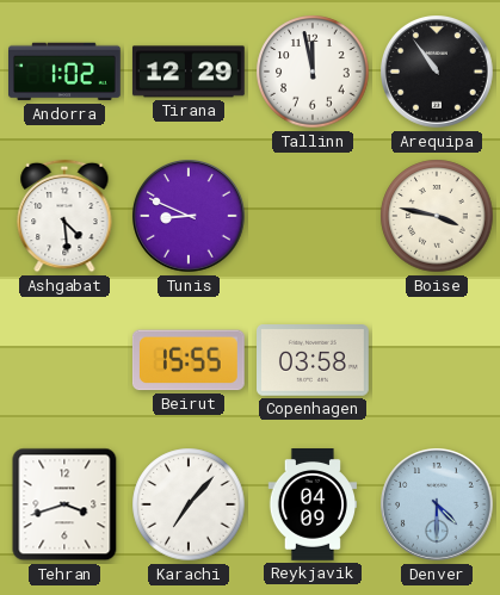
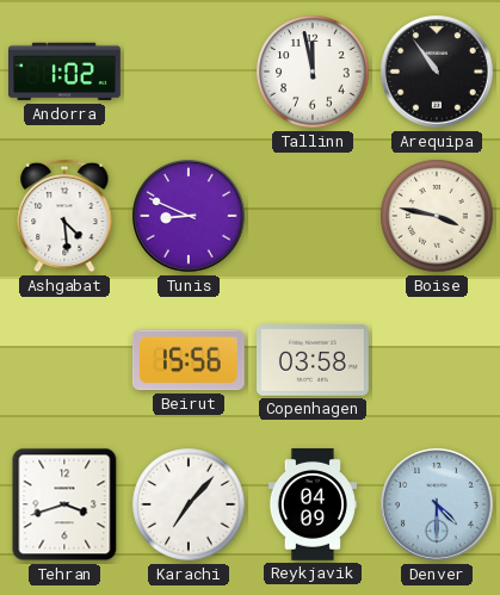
Tirana: 12:29 -> none (189, 72)
Beirut: 15:55 -> 15:56 (189, 360)
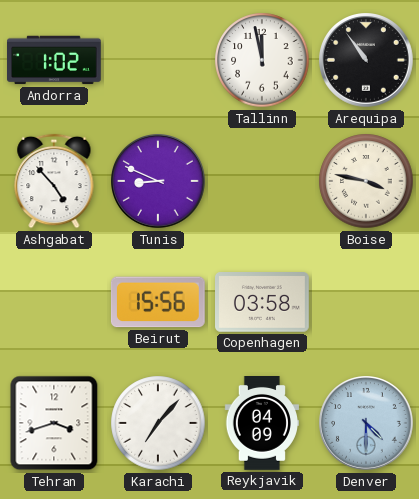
Ashgabat: 4:29 -> 4:53 (54, 181)
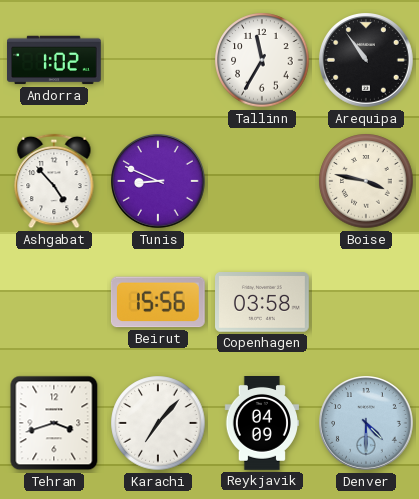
Tallinn: 11:58 -> 11:35 (262, 60)
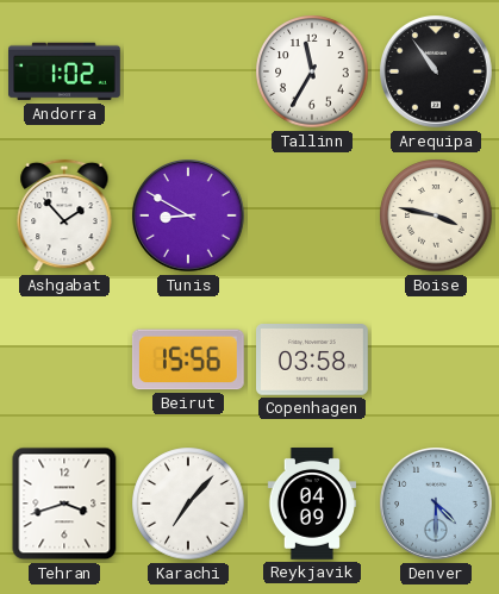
Ashgabat: 4:53 -> 1:53 (64, 215)
Tunis: 8:49 -> 8:50 (189, 217)
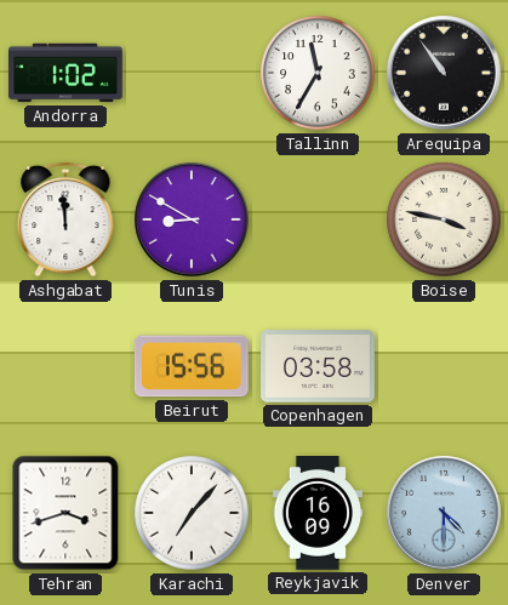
Ashgabat: 1:53 -> 11:59 (65, 219)
Reykjavik: 04:09 -> 16:09 (316, 514)
